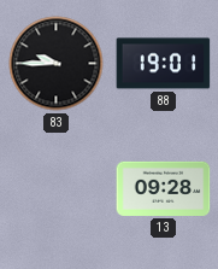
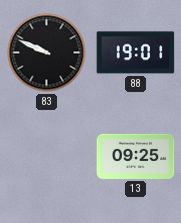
83: 9:45 -> 9:49 (47, 53)
13: 09:28 -> 09:25 (136, 156)
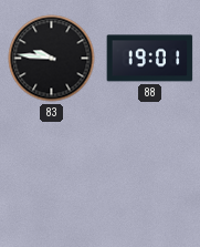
83: 9:49 -> 9:46 (52, 59)
13: 09:25 -> none (136, 156)
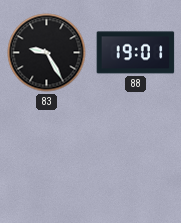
83: 9:46 -> 9:25 (47, 53)
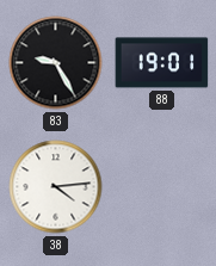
38: none -> 4:14 (56, 187)
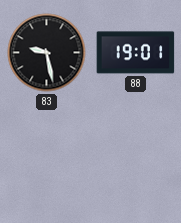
83: 9:25 -> 9:28 (47, 53)
38: 4:14 -> none (56, 187)
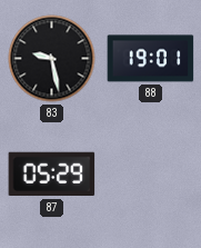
87: none -> 05:29 (52, 175)
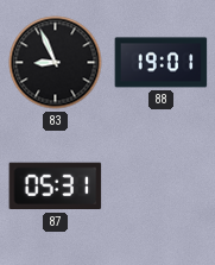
83: 9:28 -> 8:56 (56, 63)
87: 05:29 -> 05:31 (56, 187)
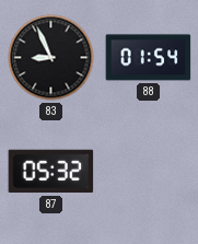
88: 19:01 -> 01:54 (149, 58)
87: 05:31 -> 05:32 (51, 172)
